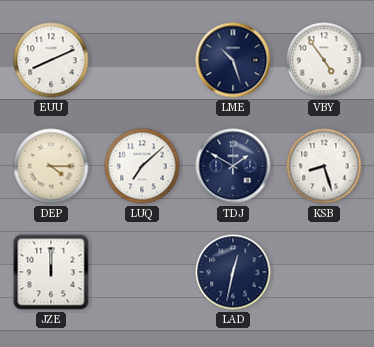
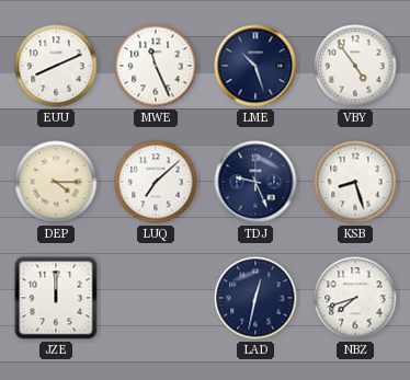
MWE: none -> 11:26 (156, 66)
TDJ: 1:50 -> 9:26 (255, 182)
NBZ: none -> 7:42 (355, 298)
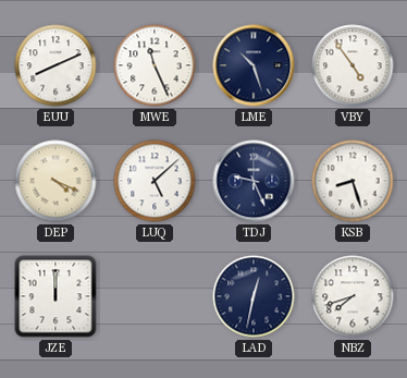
DEP: 4:15 -> 4:19 (55, 181)
LUQ: 7:08 -> 5:08 (155, 181)
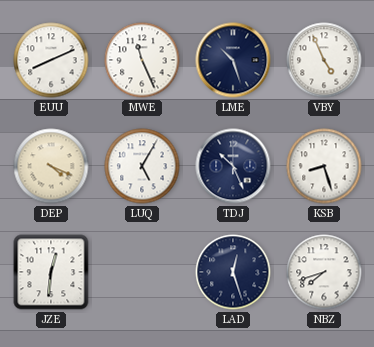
VBY: 4:54 -> 4:56 (324, 60)
LUQ: 5:08 -> 5:05 (142, 166)
TDJ: 9:26 -> 10:26 (233, 166)
JZE: 12:00 -> 12:31 (51, 272)
LAD: 12:32 -> 12:27 (233, 272)
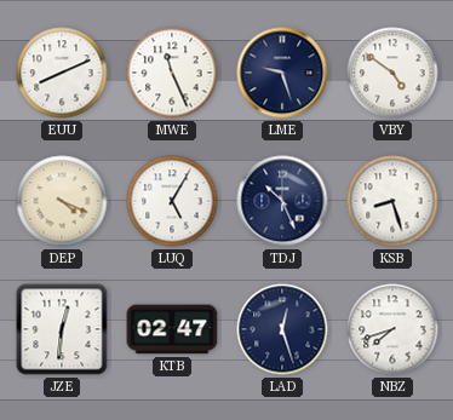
LME: 10:27 -> 9:27 (282, 73)
VBY: 4:56 -> 4:51 (392, 73)
KTB: none -> 02:47 (172, 329)
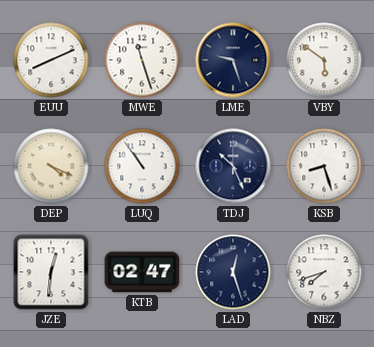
MWE: 11:26 -> 11:27 (142, 60)
VBY: 4:51 -> 5:51 (324, 60)
LUQ: 5:05 -> 10:54 (142, 166)
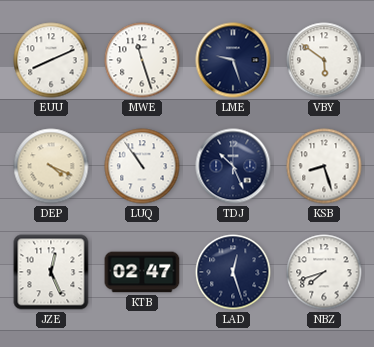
JZE: 12:31 -> 12:26 (51, 272)
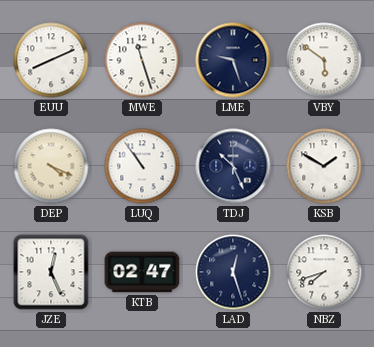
KSB: 8:27 -> 1:50 (324, 166)
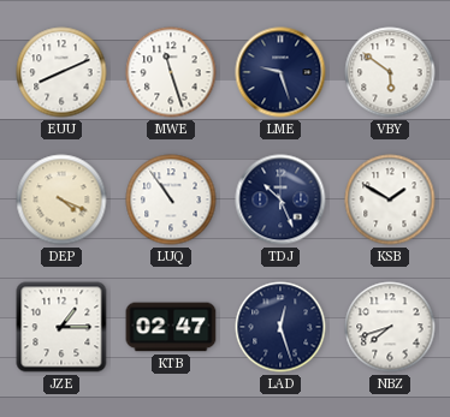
JZE: 12:26 -> 1:15 (61, 327)
